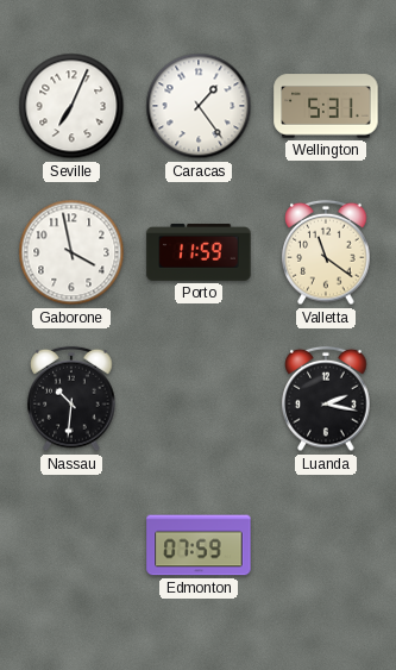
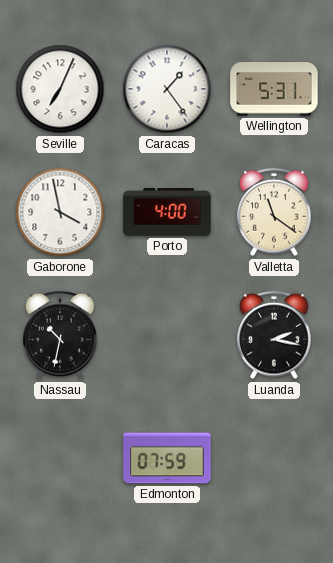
Porto: 11:59 -> 4:00 (167, 213)
Nassau: 10:31 -> 10:32 (60, 335)
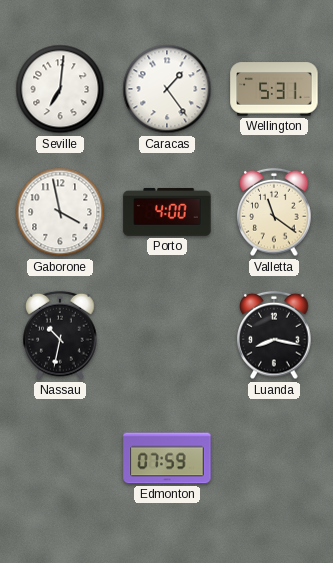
Seville: 7:04 -> 7:01 (60, 89)
Luanda: 2:17 -> 8:17 (274, 335)
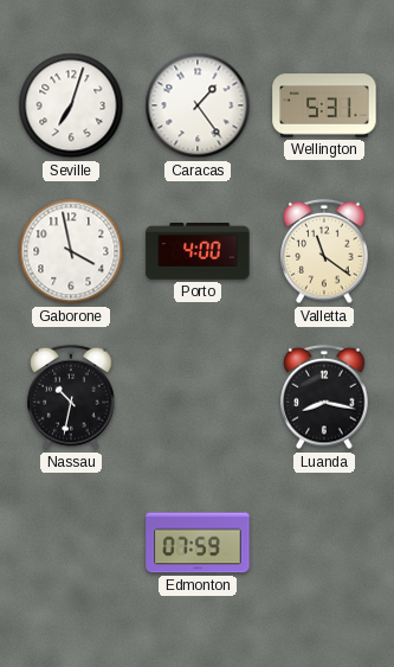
Seville: 7:01 -> 7:03 (71, 105)
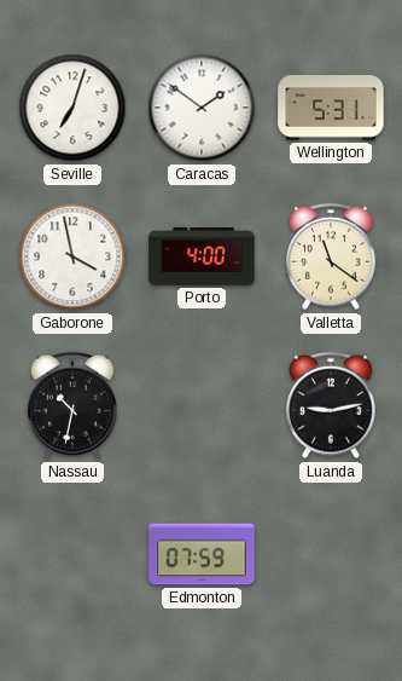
Caracas: 1:24 -> 1:51 (202, 108)
Luanda: 8:17 -> 9:13 (331, 405)
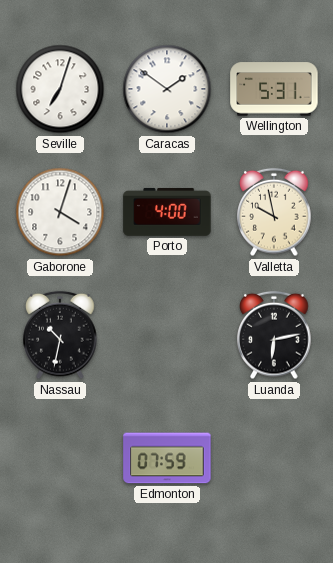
Gaborone: 3:58 -> 4:03 (60, 212)
Valletta: 11:21 -> 9:58 (274, 212)
Luanda: 9:13 -> 6:13 (274, 335)
